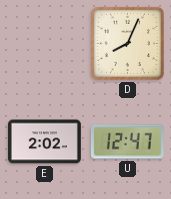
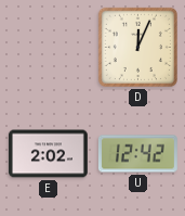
D: 8:04 -> 12:04 (137, 47)
U: 12:47 -> 12:42 (137, 154)
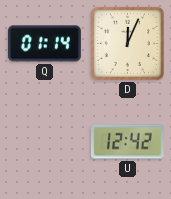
Q: none -> 01:14 (44, 44)
E: 2:02 -> none (48, 154)
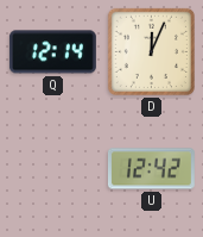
Q: 01:14 -> 12:14 (52, 52)
